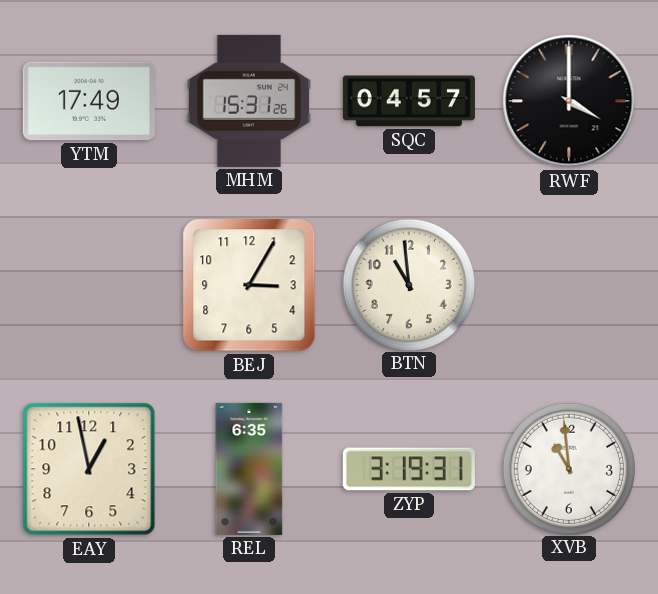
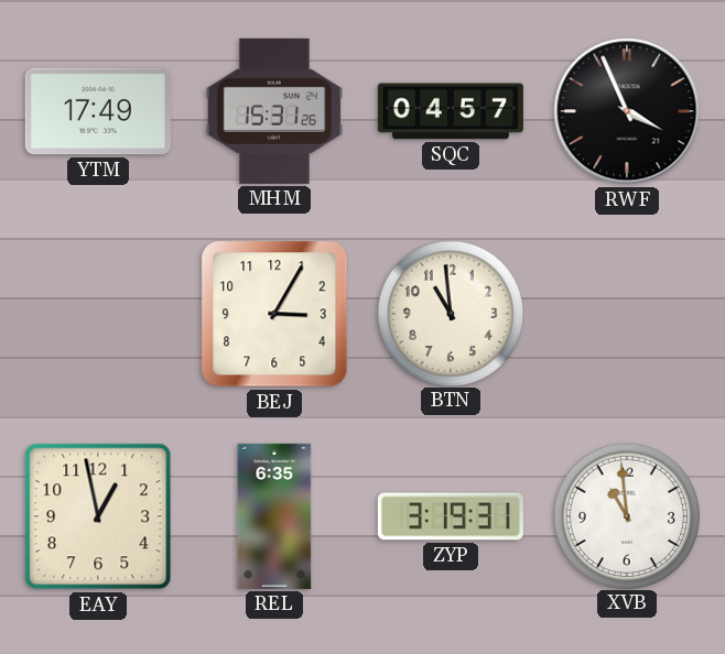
RWF: 4:00 -> 3:56 (627, 111)
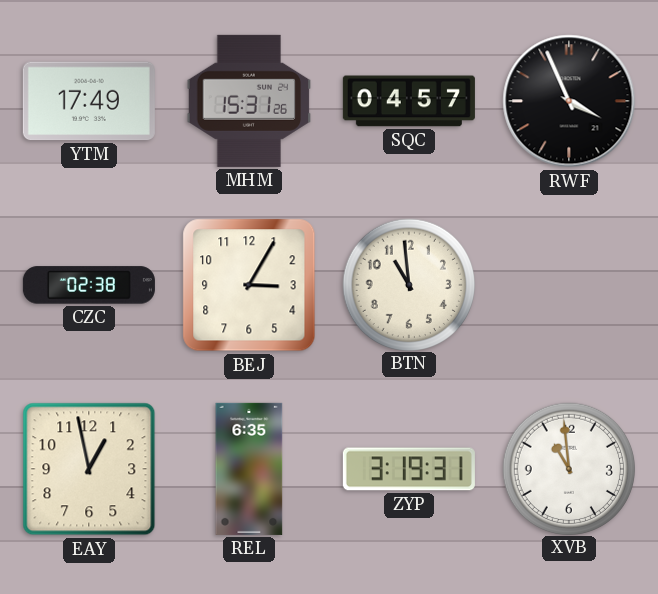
CZC: none -> 02:38 (89, 285)
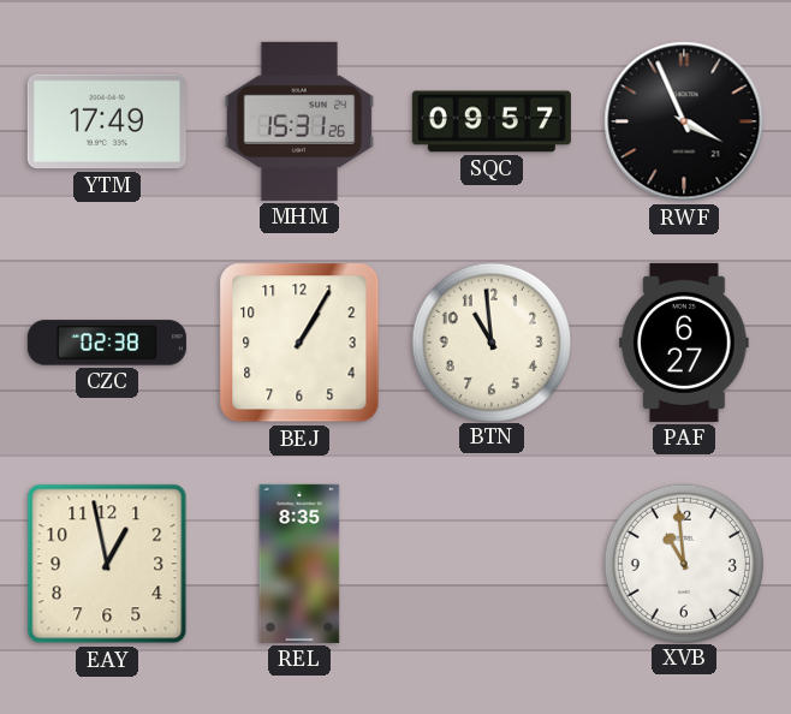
SQC: 04:57 -> 09:57 (492, 121)
BEJ: 3:05 -> 1:05 (299, 343)
PAF: none -> 6:27 (684, 343)
REL: 6:35 -> 8:35 (299, 564)
ZYP: 3:19 -> none (409, 469)
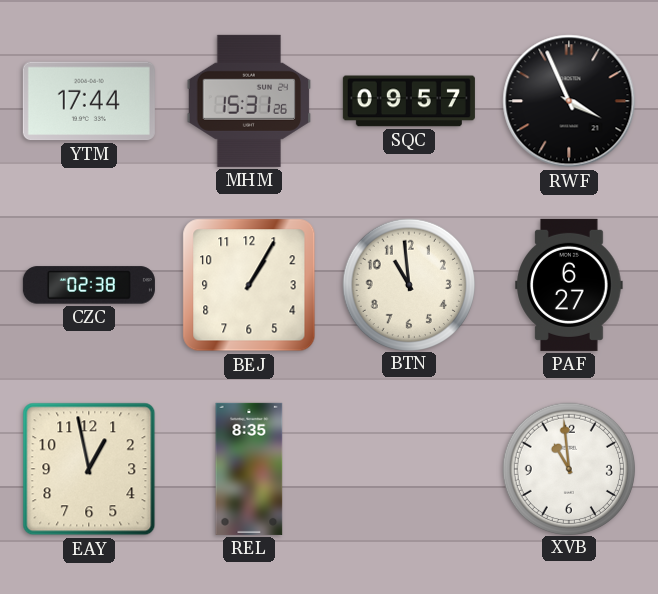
YTM: 17:49 -> 17:44 (89, 101)
